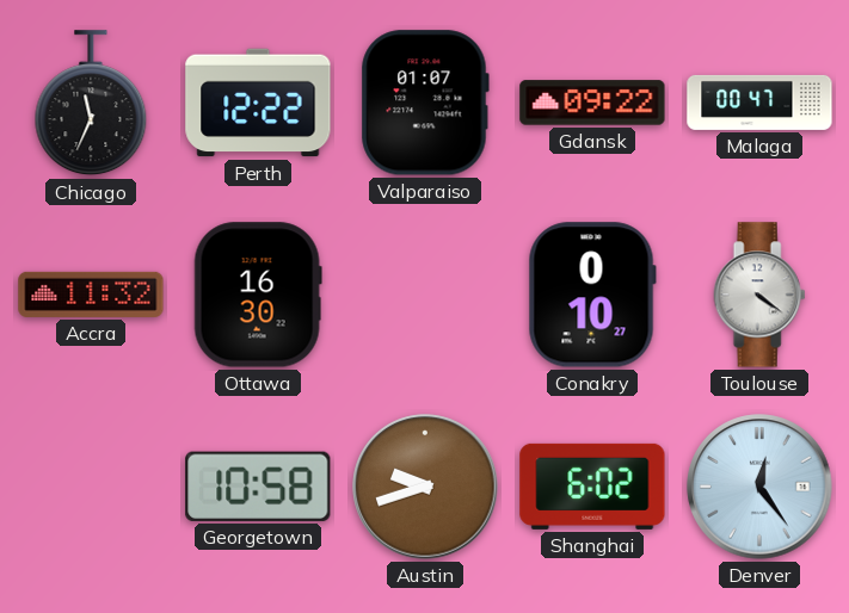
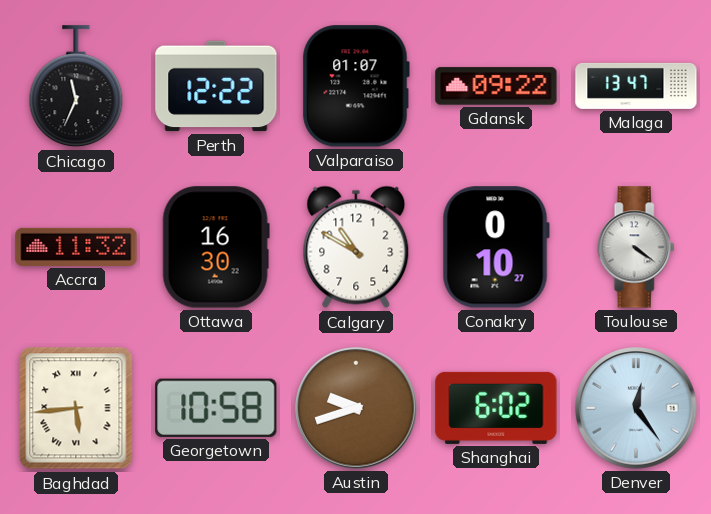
Malaga: 00:47 -> 13:47 (636, 86)
Calgary: none -> 10:50 (356, 247)
Baghdad: none -> 5:44 (76, 408)
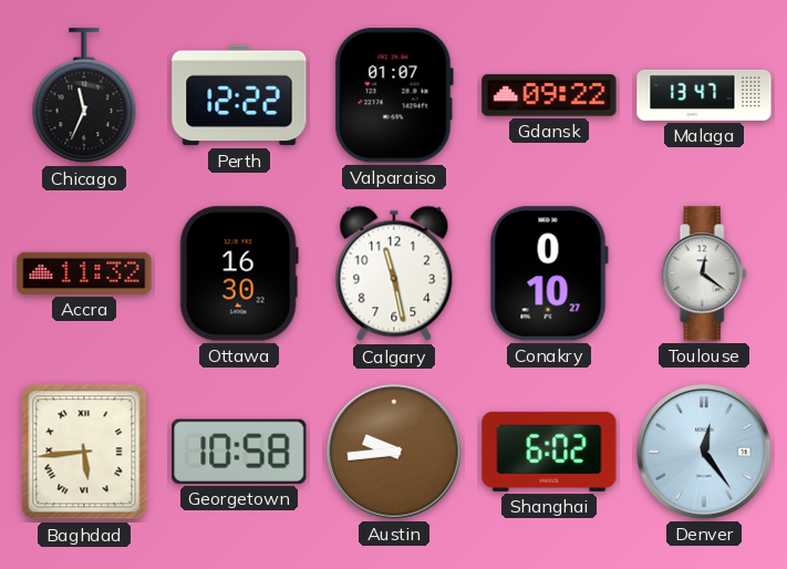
Calgary: 10:50 -> 11:28 (394, 273)
Toulouse: 4:21 -> 12:21 (704, 273)
Austin: 9:42 -> 9:44 (394, 452)
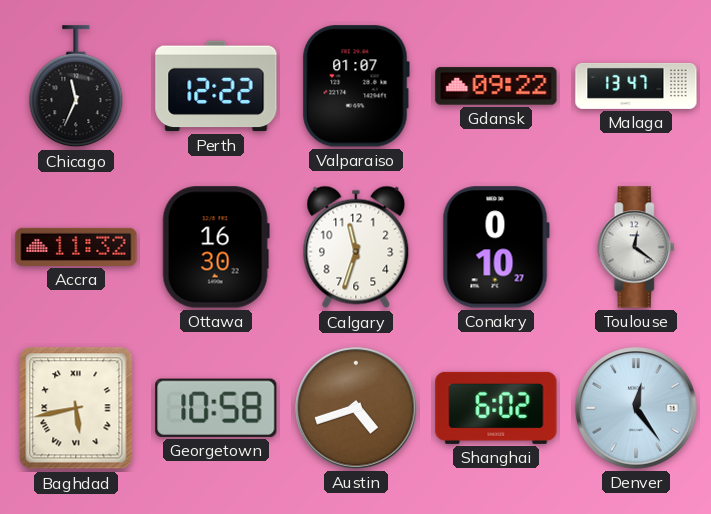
Calgary: 11:28 -> 11:33 (356, 247)
Baghdad: 5:44 -> 5:43 (76, 408)
Austin: 9:44 -> 4:42 (356, 408)
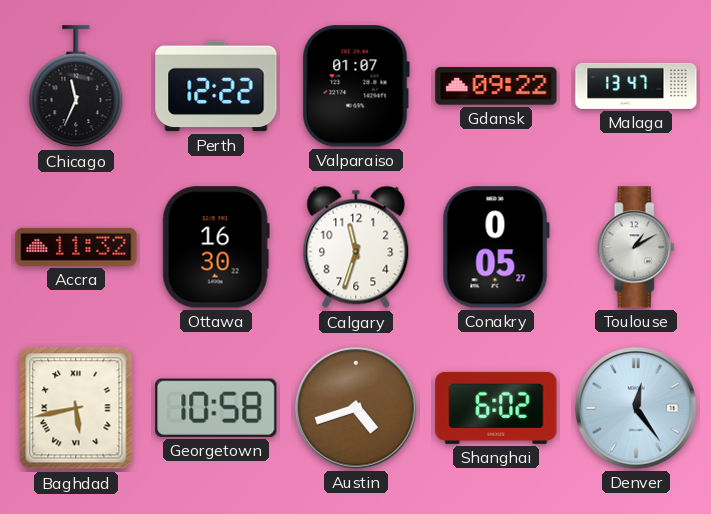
Conakry: 0:10 -> 0:05 (496, 247)
Toulouse: 12:21 -> 1:10 (636, 247)
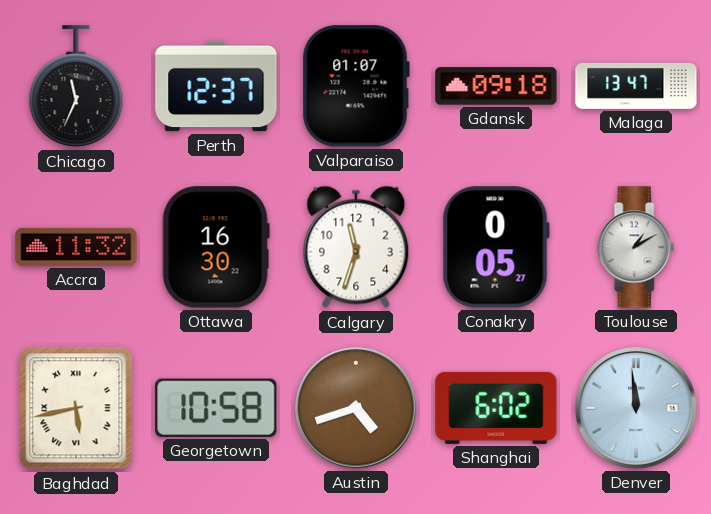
Perth: 12:22 -> 12:37 (216, 86)
Gdansk: 09:22 -> 09:18 (496, 86)
Denver: 12:24 -> 11:59 (636, 408)
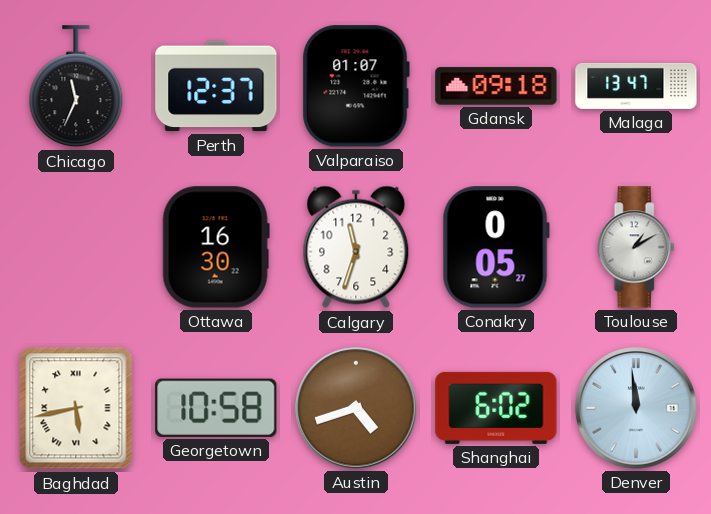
Accra: 11:32 -> none (76, 247)
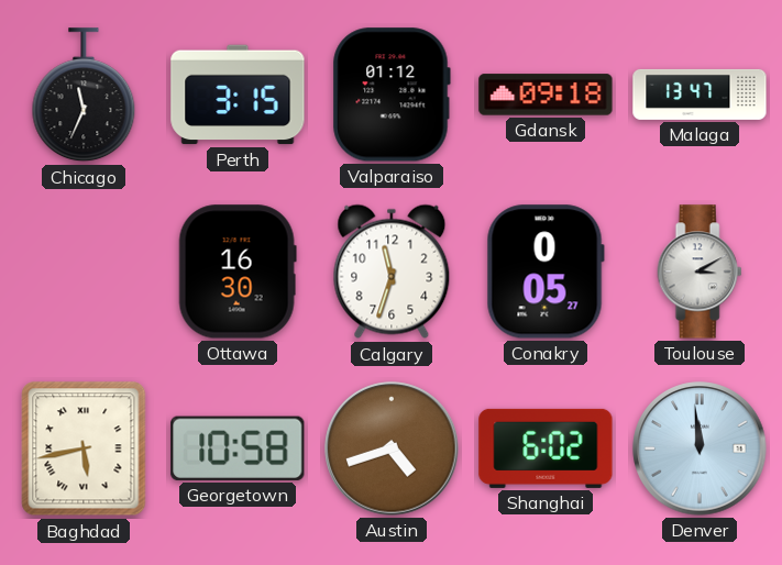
Perth: 12:37 -> 3:15 (238, 95)
Valparaiso: 01:07 -> 01:12 (392, 95)
Toulouse: 1:10 -> 3:10 (700, 272)
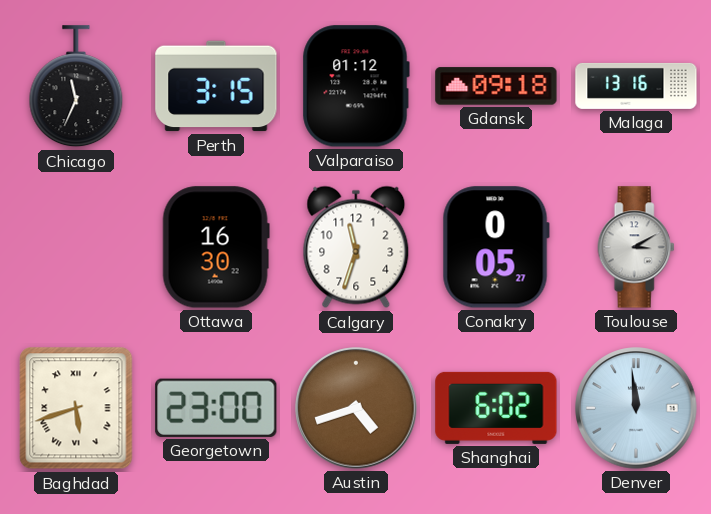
Malaga: 13:47 -> 13:16 (636, 86)
Baghdad: 5:43 -> 5:42 (76, 408)
Georgetown: 10:58 -> 23:00 (216, 408)
